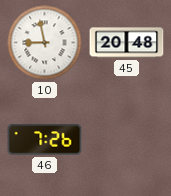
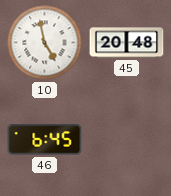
10: 8:58 -> 4:58 (45, 43)
46: 7:26 -> 6:45 (45, 140)
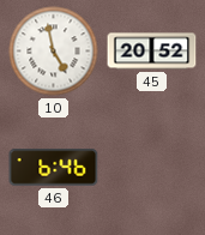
45: 20:48 -> 20:52 (152, 52)
46: 6:45 -> 6:46 (54, 168)
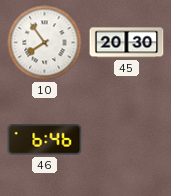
10: 4:58 -> 7:54 (45, 43)
45: 20:52 -> 20:30 (127, 43)
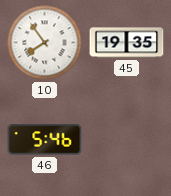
45: 20:30 -> 19:35 (127, 43)
46: 6:46 -> 5:46 (45, 140)
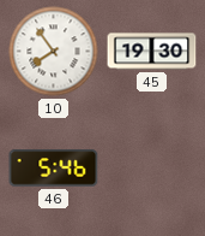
45: 19:35 -> 19:30 (152, 52)
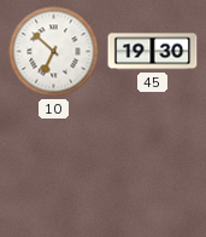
10: 7:54 -> 6:52 (54, 52)
46: 5:46 -> none (54, 169)
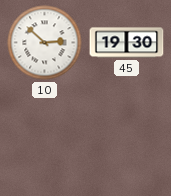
10: 6:52 -> 2:52 (45, 43)
